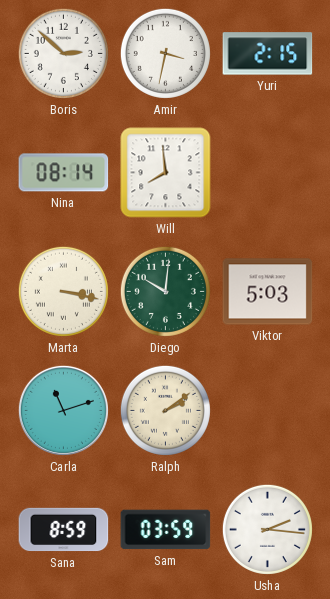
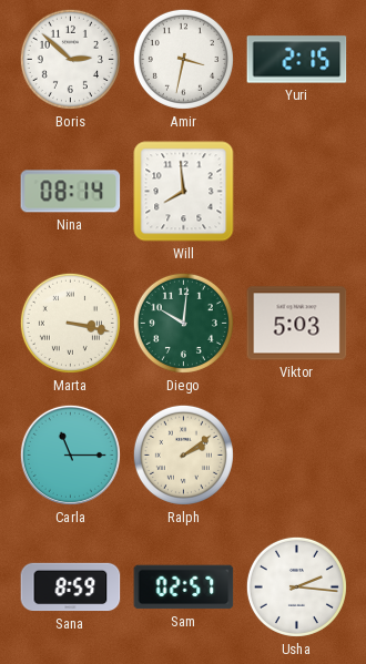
Carla: 11:12 -> 11:15 (70, 454)
Sam: 03:59 -> 02:57 (184, 588)
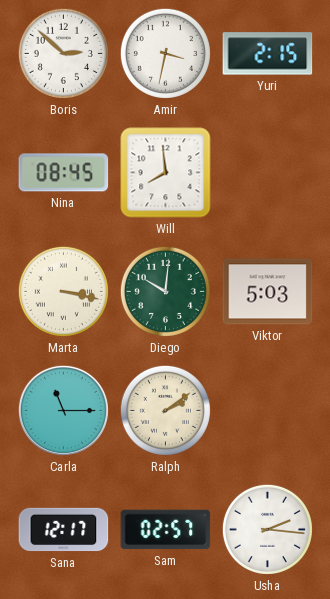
Nina: 08:14 -> 08:45 (64, 173)
Sana: 8:59 -> 12:17 (64, 530)
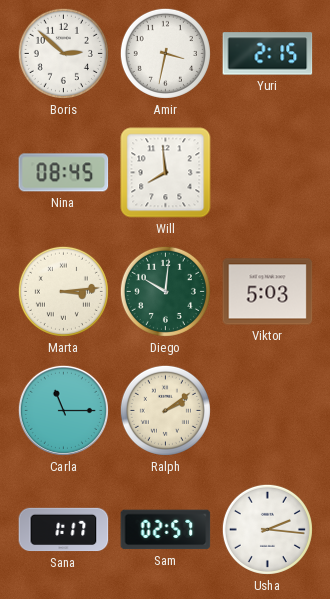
Marta: 3:17 -> 3:14 (63, 291)
Sana: 12:17 -> 1:17 (64, 530)
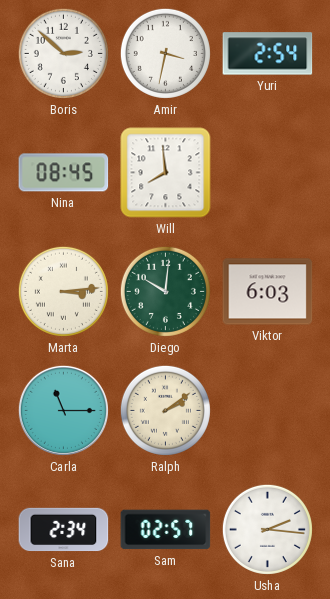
Yuri: 2:15 -> 2:54 (268, 54)
Viktor: 5:03 -> 6:03 (268, 292)
Sana: 1:17 -> 2:34 (64, 530)
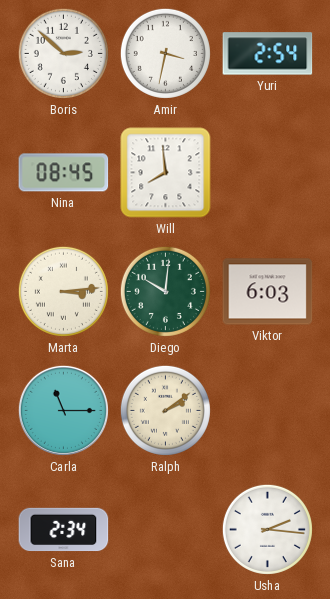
Sam: 02:57 -> none (166, 530)
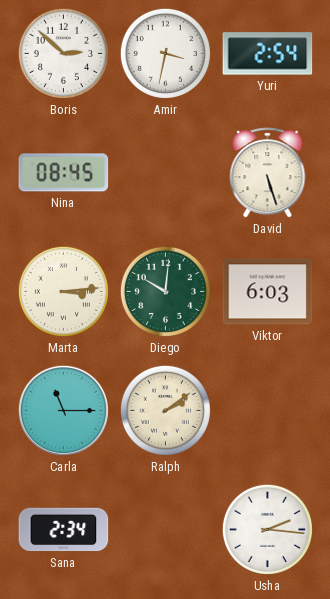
Will: 7:59 -> none (166, 173)
David: none -> 5:27 (268, 173)
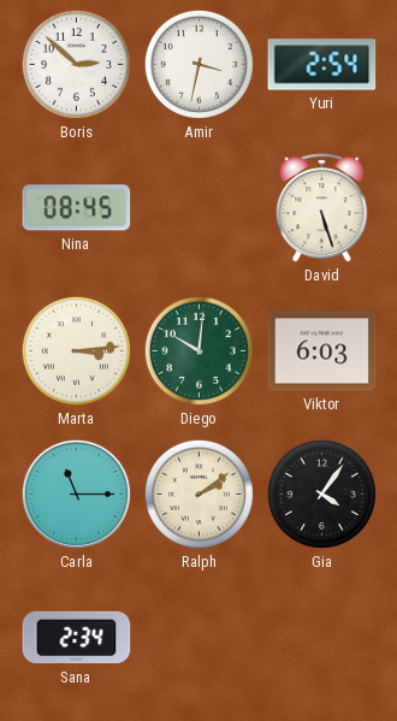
Gia: none -> 4:06 (321, 494)
Usha: 2:16 -> none (267, 529)
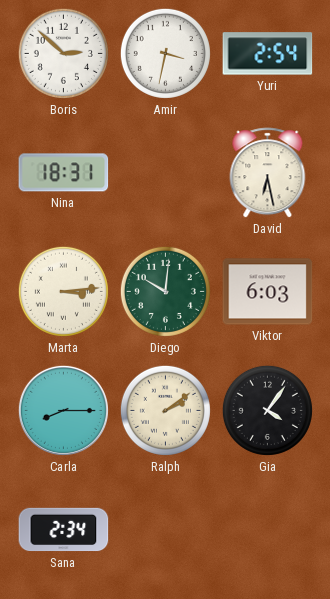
Nina: 08:45 -> 18:31 (64, 173)
David: 5:27 -> 6:28 (268, 173)
Carla: 11:15 -> 8:15 (63, 410)
